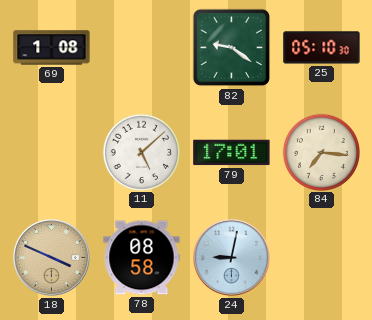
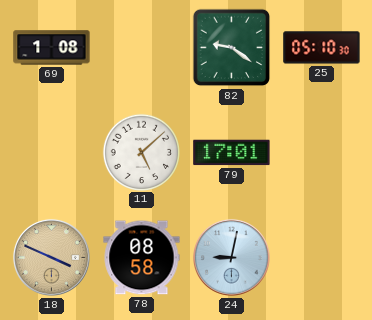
84: 7:16 -> none (321, 152)
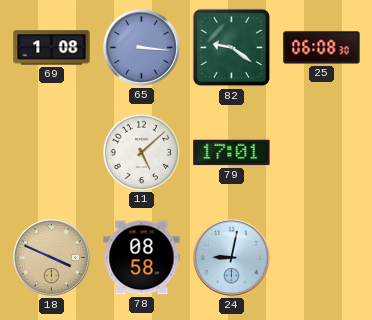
65: none -> 3:16 (141, 47)
25: 05:10 -> 06:08 (322, 48)
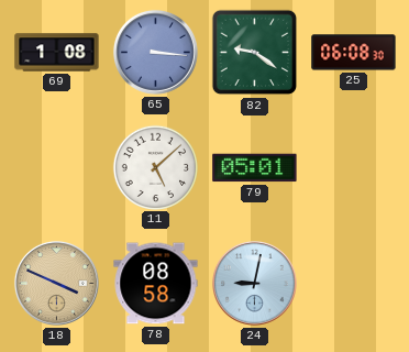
79: 17:01 -> 05:01 (255, 168)
